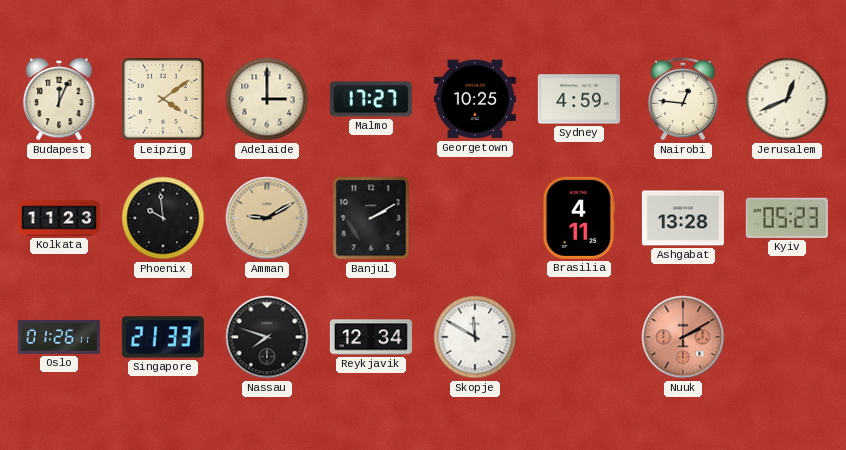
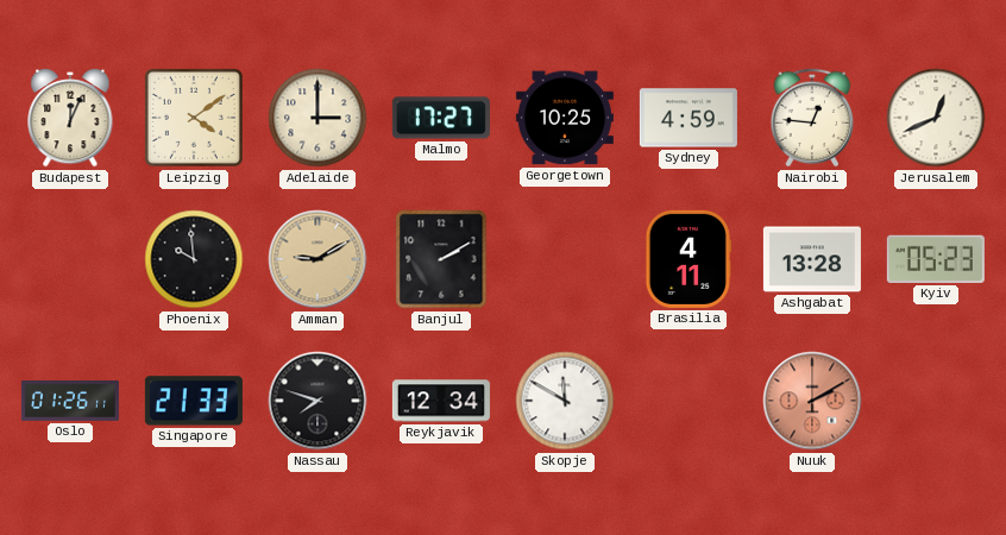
Kolkata: 11:23 -> none (59, 218)
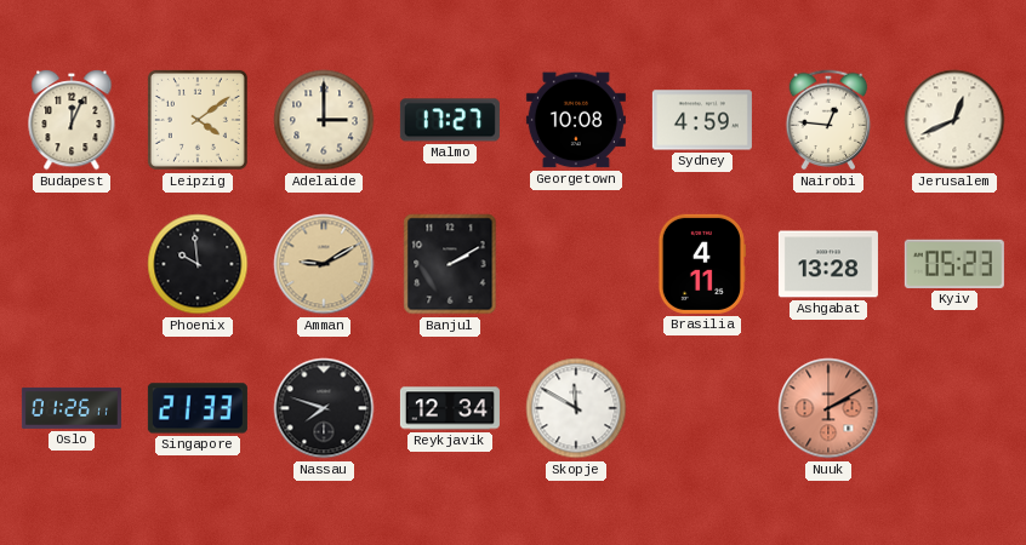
Georgetown: 10:25 -> 10:08 (576, 120)
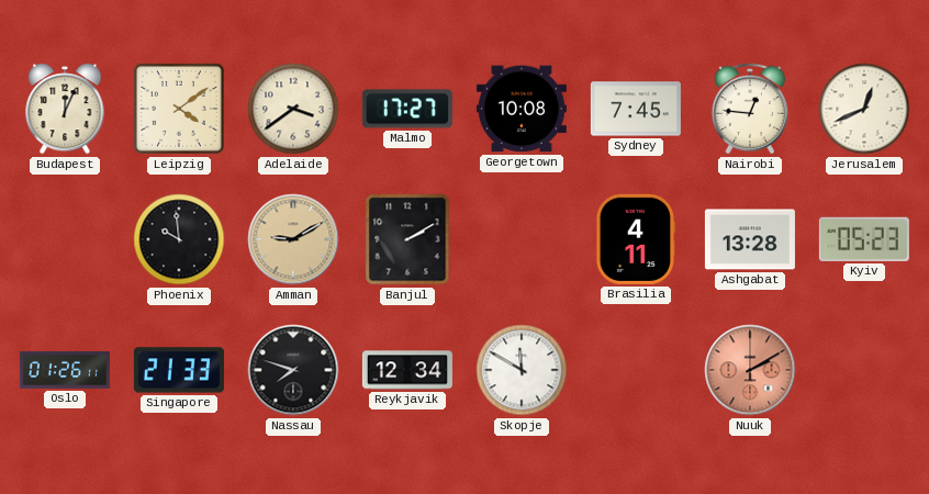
Adelaide: 3:00 -> 3:39 (293, 109)
Sydney: 4:59 -> 7:45 (636, 109)
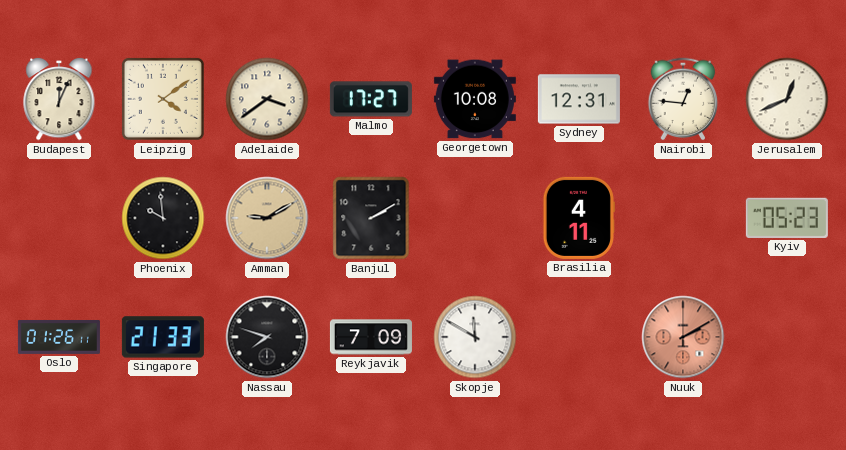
Sydney: 7:45 -> 12:31 (579, 99)
Ashgabat: 13:28 -> none (750, 239)
Reykjavik: 12:34 -> 7:09 (371, 337)
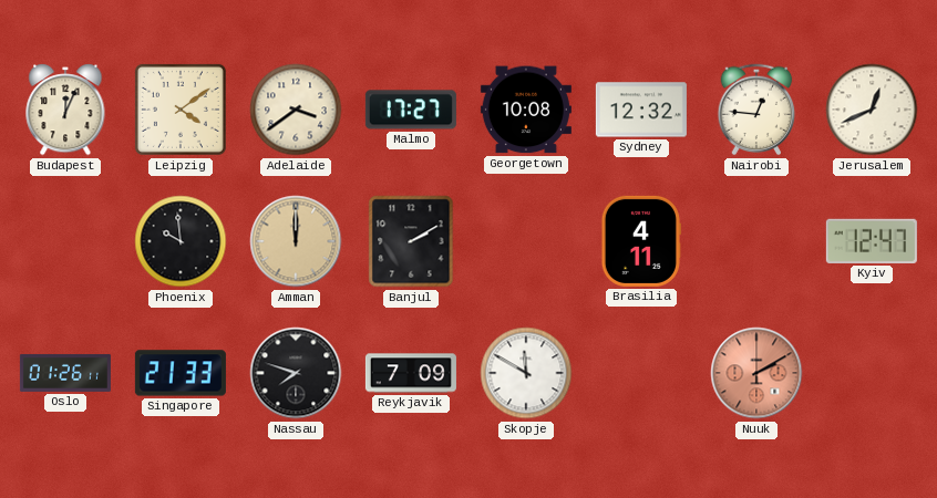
Sydney: 12:31 -> 12:32 (641, 110)
Amman: 9:10 -> 12:00 (296, 241)
Kyiv: 05:23 -> 12:47 (872, 241)
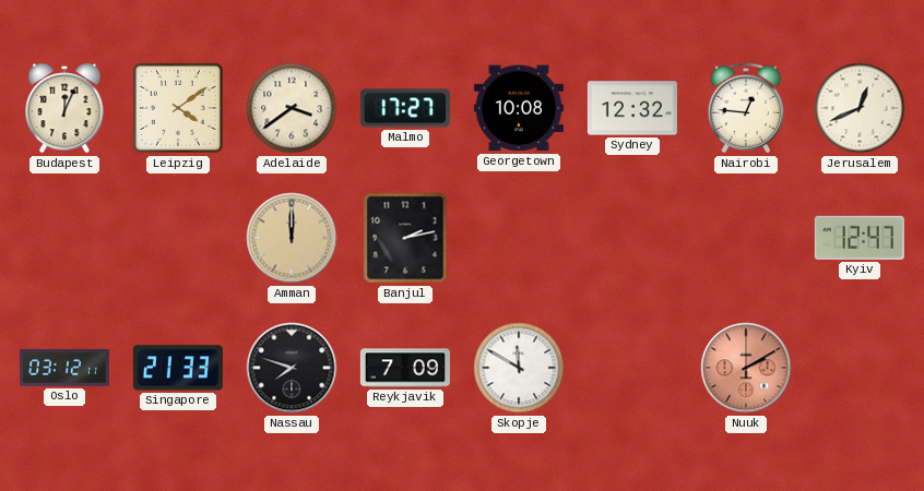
Phoenix: 9:59 -> none (181, 241)
Banjul: 2:10 -> 2:13 (405, 238)
Brasilia: 4:11 -> none (640, 241)
Oslo: 01:26 -> 03:12 (64, 368)
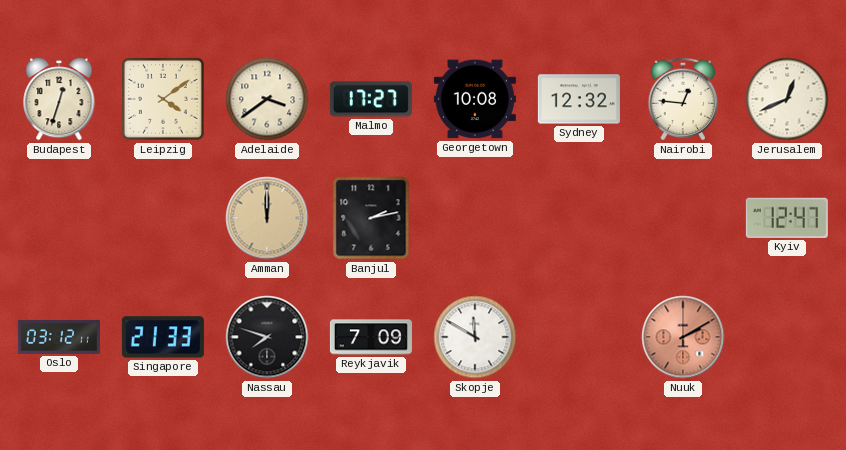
Budapest: 12:04 -> 12:33 (59, 100)
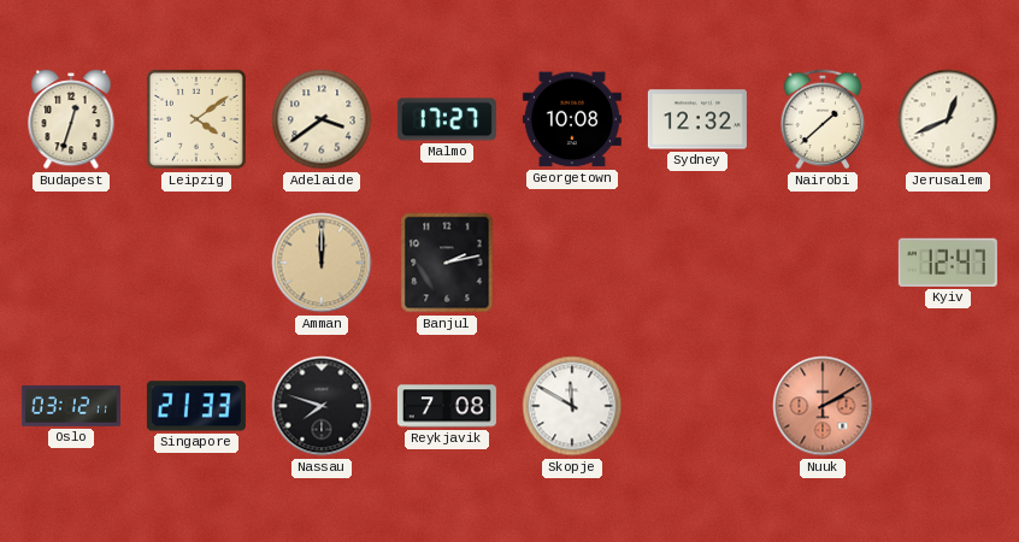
Nairobi: 12:46 -> 1:38 (823, 119)
Reykjavik: 7:09 -> 7:08 (447, 406)
